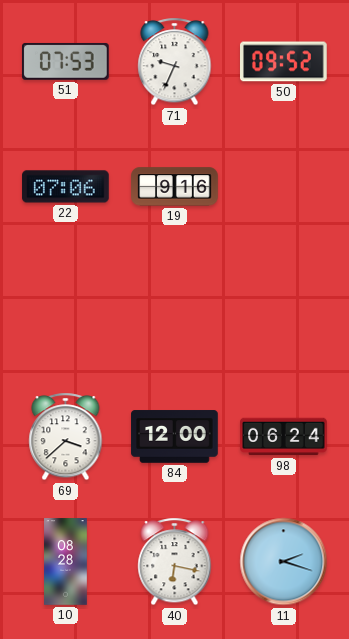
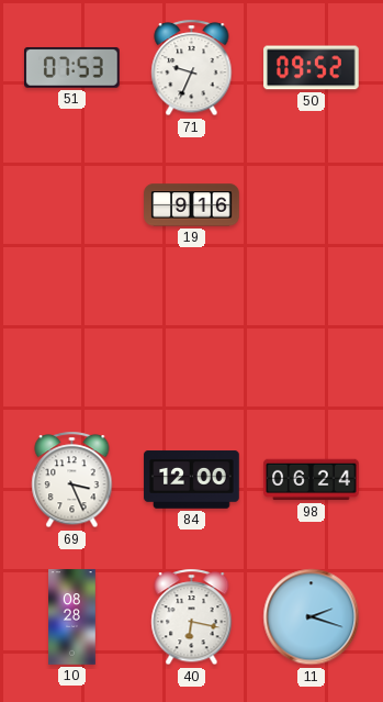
22: 07:06 -> none (66, 187)
69: 3:38 -> 3:26 (72, 480)
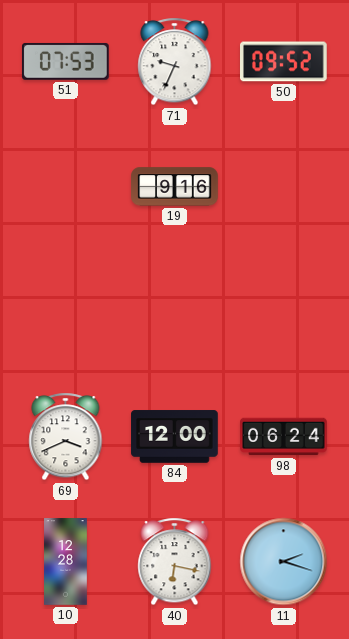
69: 3:26 -> 3:41 (66, 437)
10: 08:28 -> 12:28 (66, 562)
